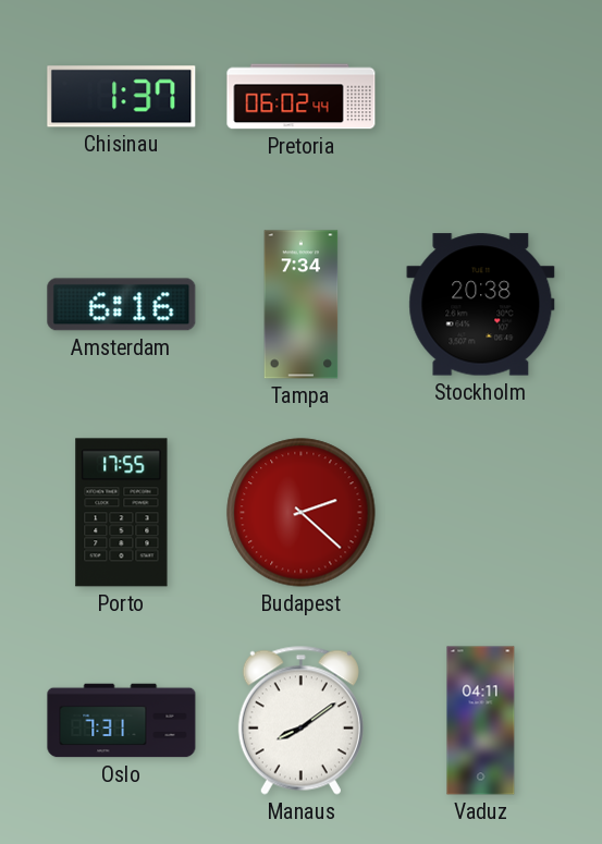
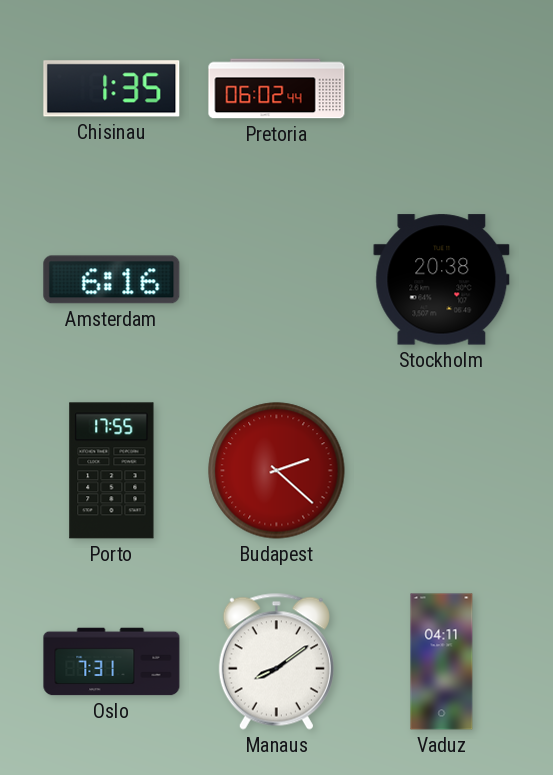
Chisinau: 1:37 -> 1:35 (112, 89)
Tampa: 7:34 -> none (302, 305)
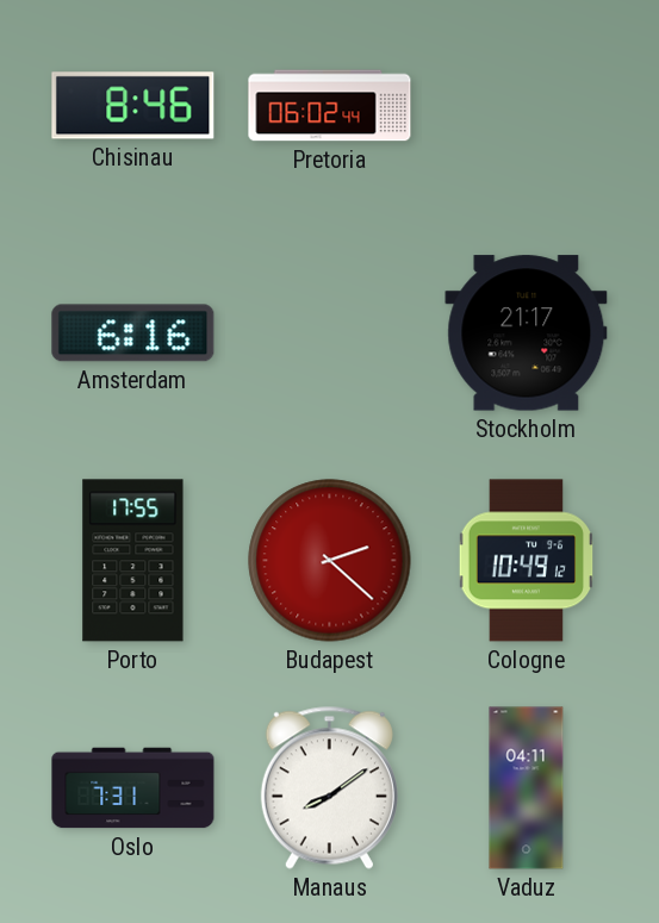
Chisinau: 1:35 -> 8:46 (133, 106)
Stockholm: 20:38 -> 21:17 (527, 333)
Cologne: none -> 10:49 (527, 561)
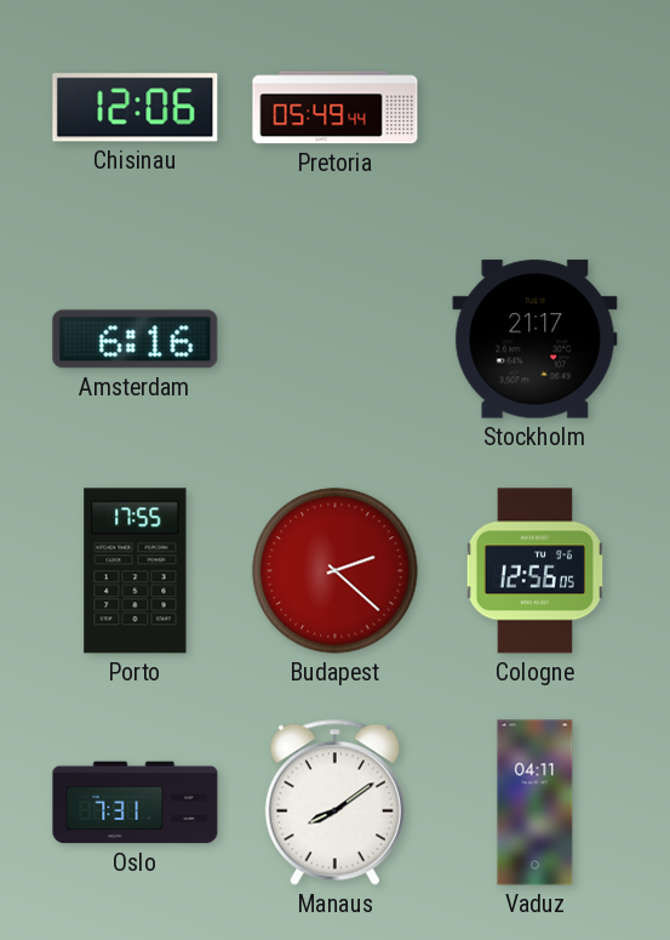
Chisinau: 8:46 -> 12:06 (136, 108)
Pretoria: 06:02 -> 05:49 (336, 108)
Cologne: 10:49 -> 12:56 (536, 571)
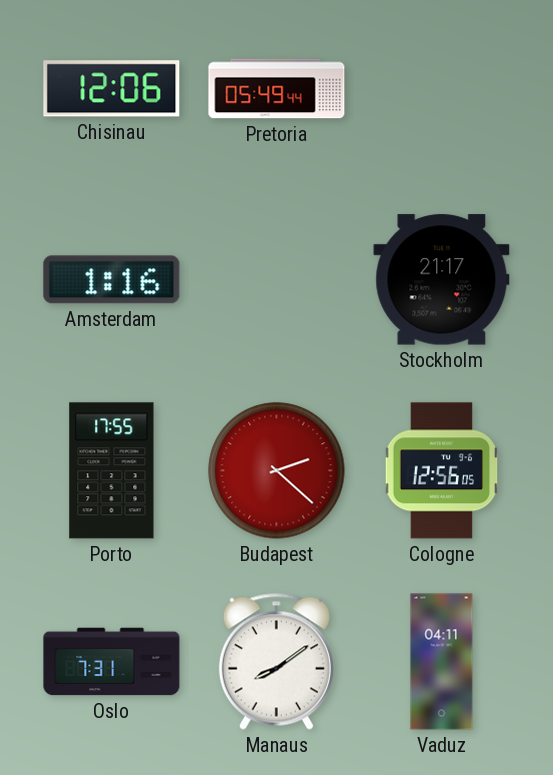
Amsterdam: 6:16 -> 1:16 (112, 280)
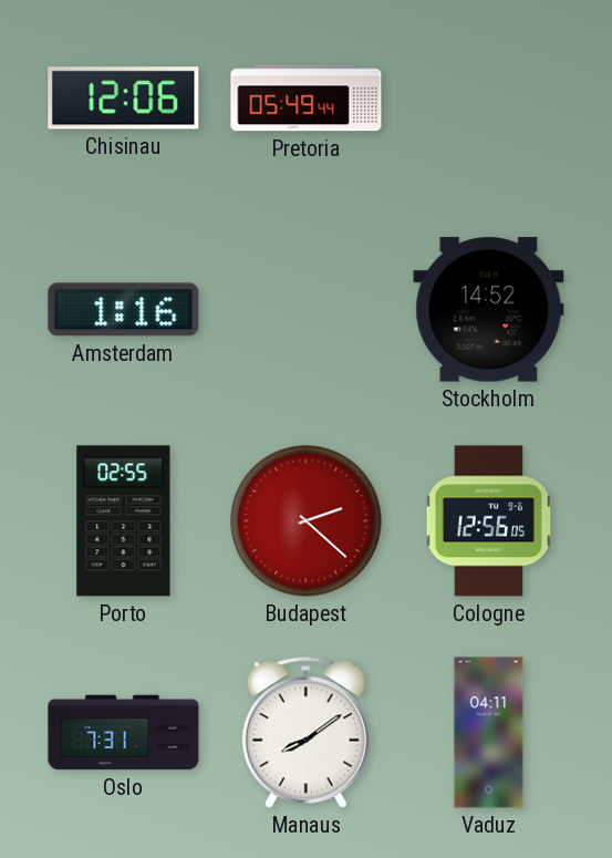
Stockholm: 21:17 -> 14:52 (489, 310)
Porto: 17:55 -> 02:55 (124, 521)
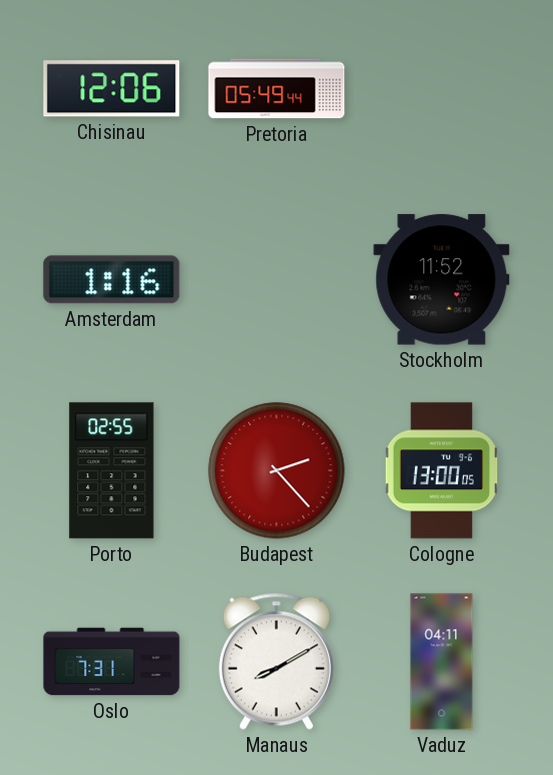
Stockholm: 14:52 -> 11:52 (442, 280)
Budapest: 2:22 -> 2:23 (277, 471)
Cologne: 12:56 -> 13:00 (442, 471)
Manaus: 8:09 -> 8:10 (276, 661)
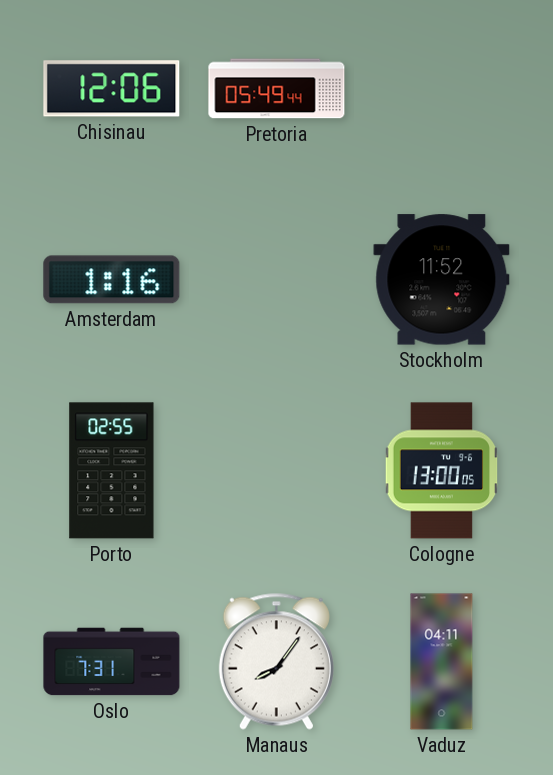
Budapest: 2:23 -> none (277, 471)
Manaus: 8:10 -> 8:06 (276, 661)
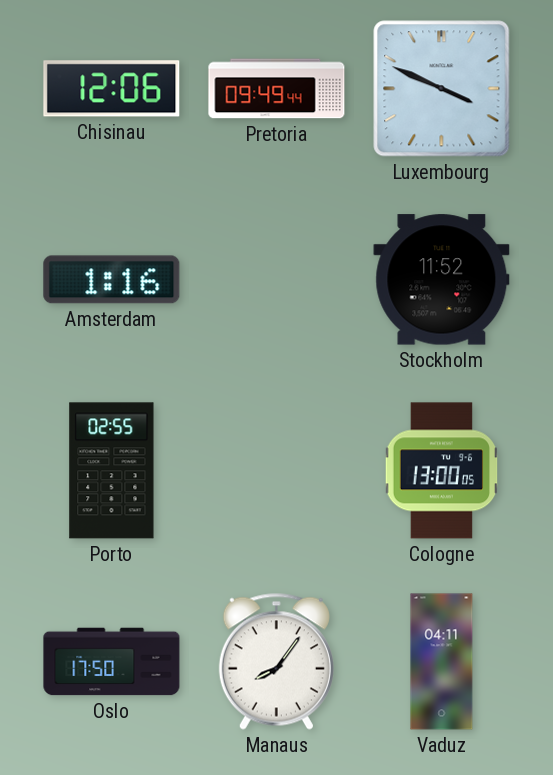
Pretoria: 05:49 -> 09:49 (277, 89)
Luxembourg: none -> 3:49 (442, 89)
Oslo: 7:31 -> 17:50 (112, 662)
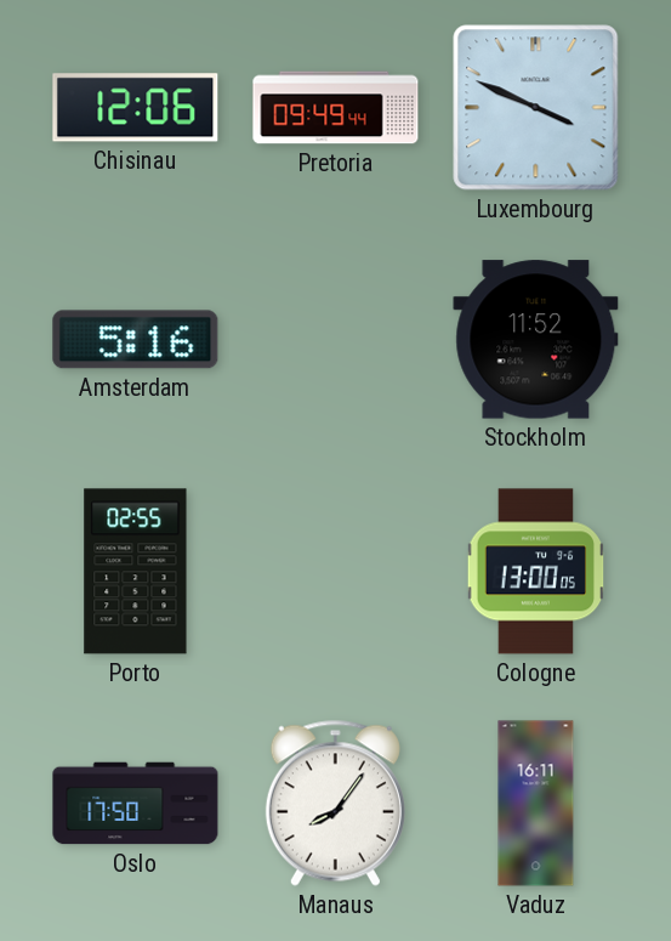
Amsterdam: 1:16 -> 5:16 (136, 340)
Vaduz: 04:11 -> 16:11 (536, 804)
